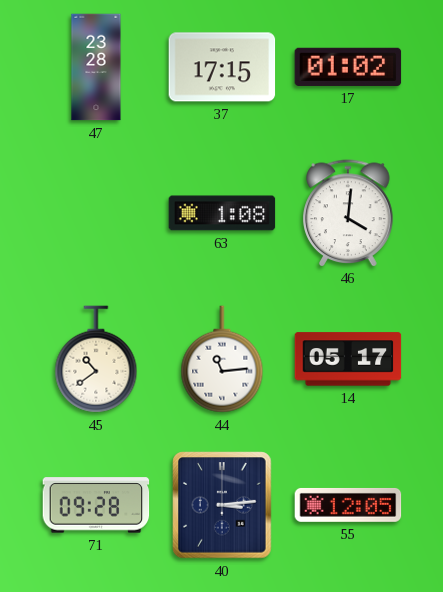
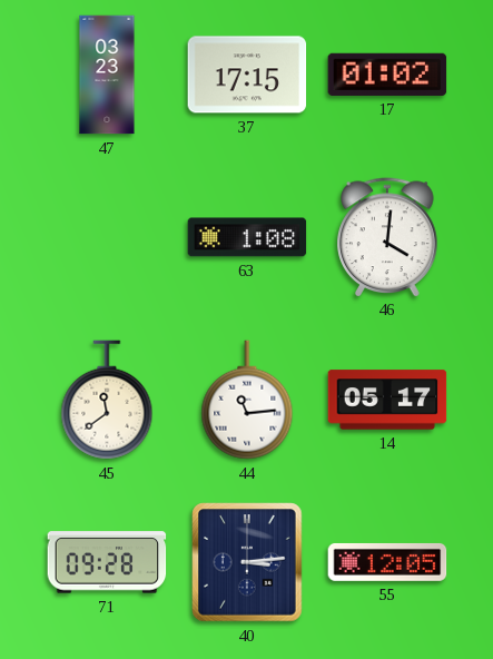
47: 23:28 -> 03:23 (107, 75)
45: 10:39 -> 11:39 (107, 400)
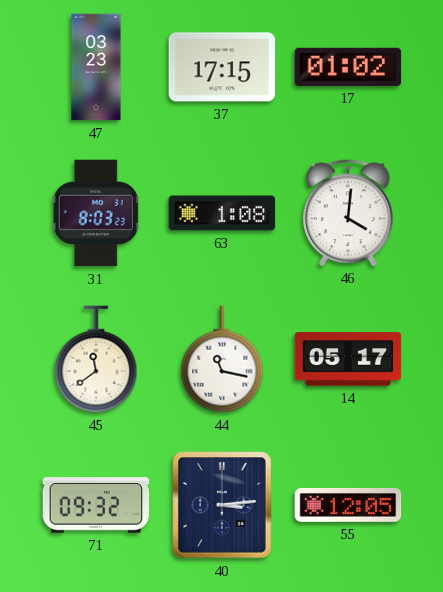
31: none -> 8:03 (96, 213)
44: 11:14 -> 11:17 (222, 359)
71: 09:28 -> 09:32 (96, 505)
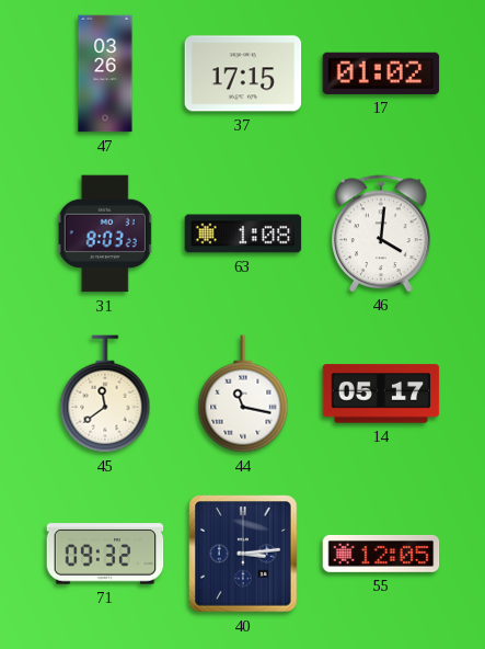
47: 03:23 -> 03:26 (105, 73)
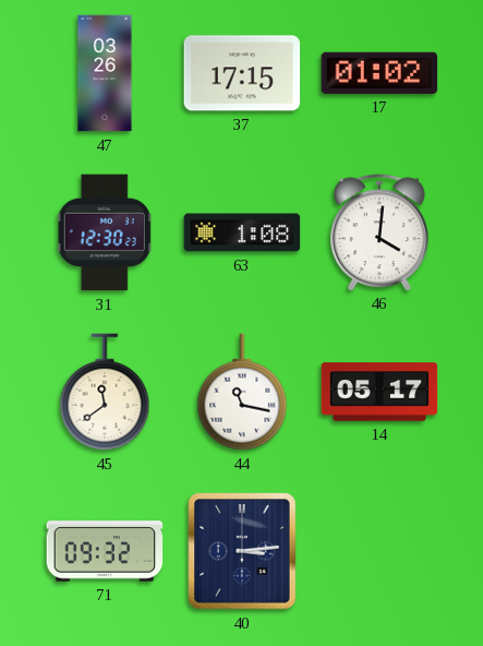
31: 8:03 -> 12:30 (105, 232)
55: 12:05 -> none (381, 554)
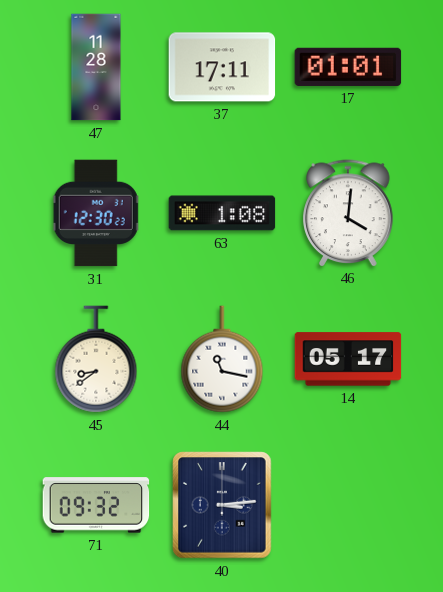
47: 03:26 -> 11:28 (96, 67)
37: 17:15 -> 17:11 (222, 67)
17: 01:02 -> 01:01 (348, 67)
45: 11:39 -> 8:39 (96, 359)
